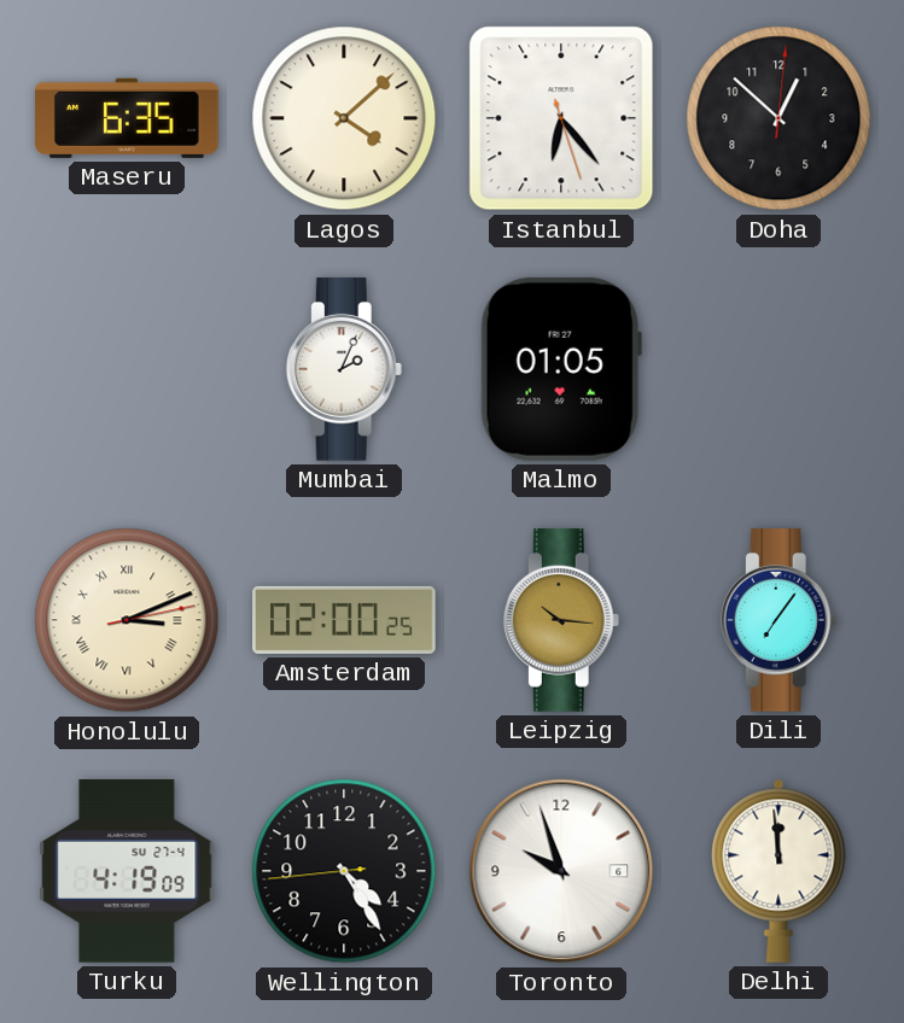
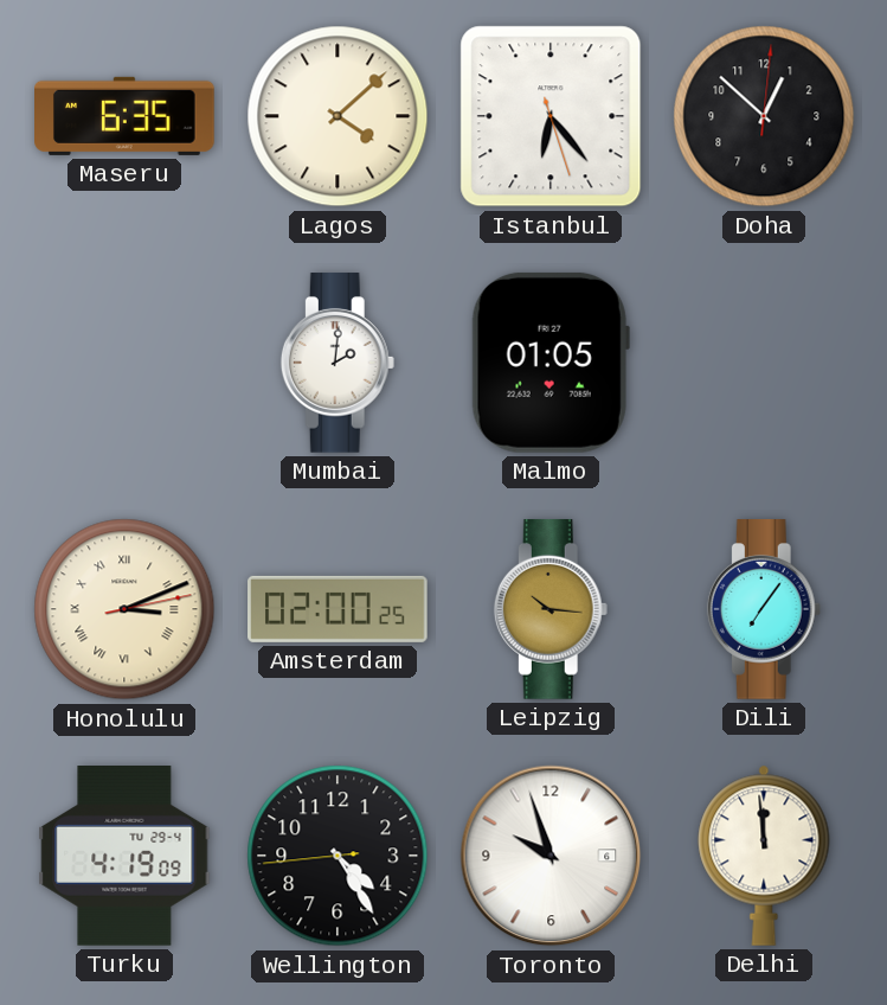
Mumbai: 2:04 -> 2:01 (338, 363)
Turku date: SU 27-4 -> TU 29-4 (124, 857)
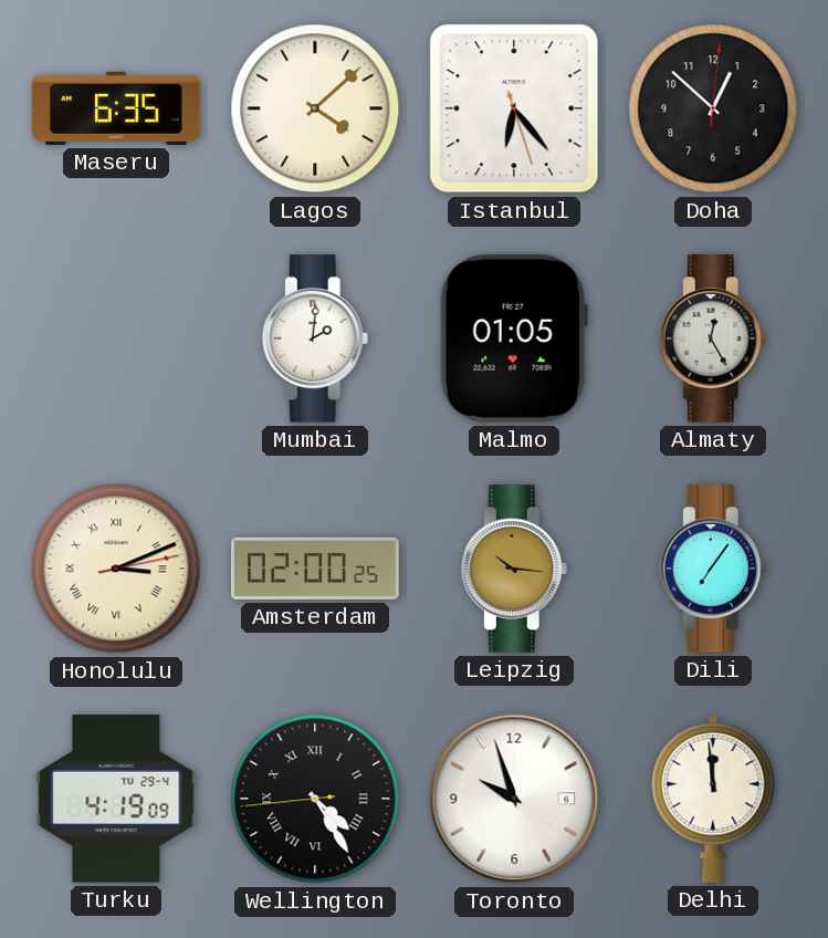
Almaty: none -> 12:25 (713, 338)
Wellington numerals: Arabic -> Roman (315, 799)
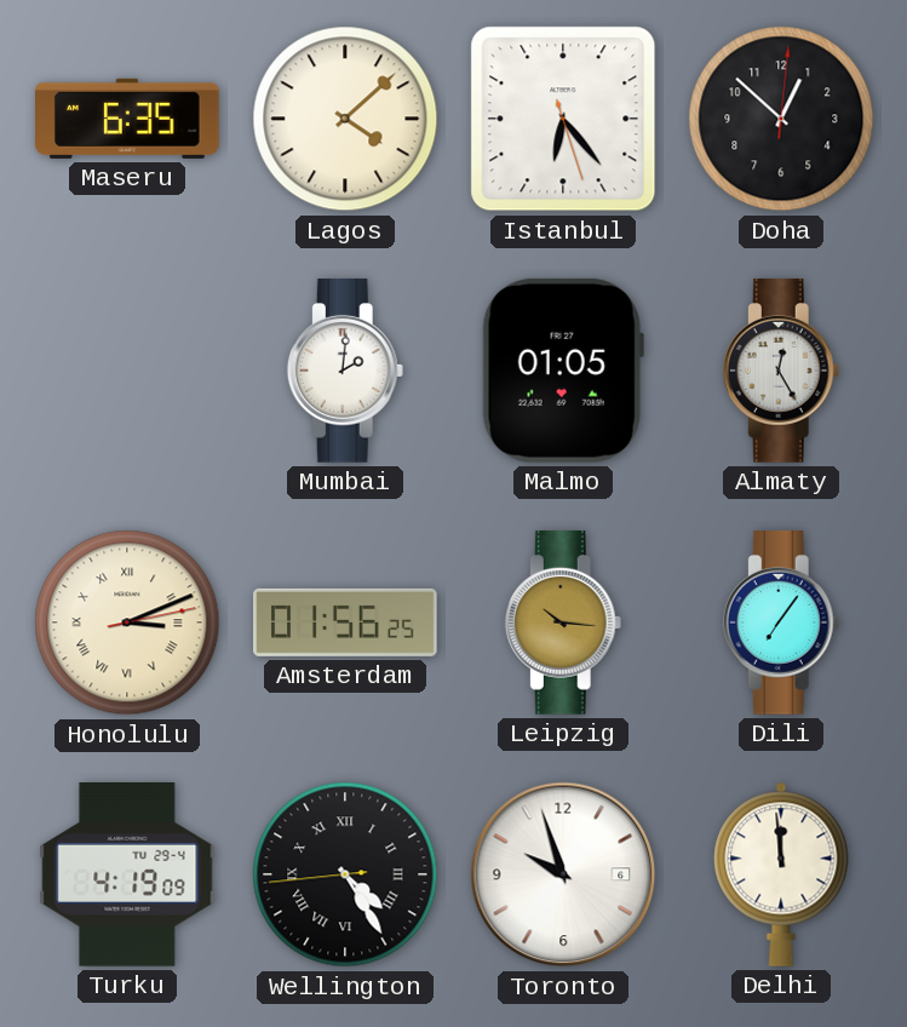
Amsterdam: 02:00 -> 01:56 (345, 622)
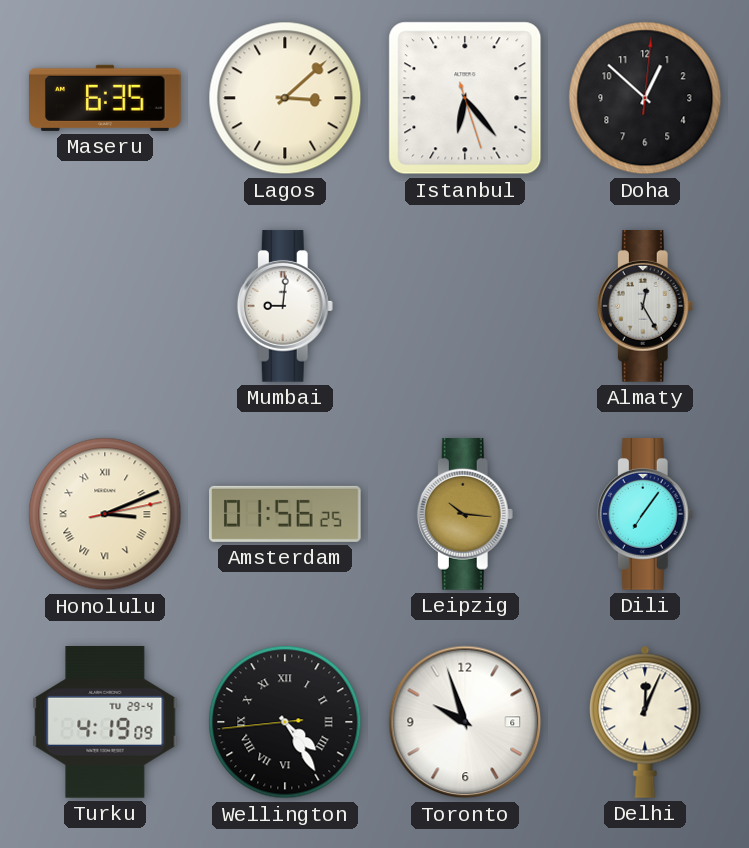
Lagos: 4:08 -> 3:08 (285, 98)
Mumbai: 2:01 -> 9:01 (285, 306)
Malmo: 01:05 -> none (563, 371)
Delhi: 11:59 -> 12:04 (645, 722)
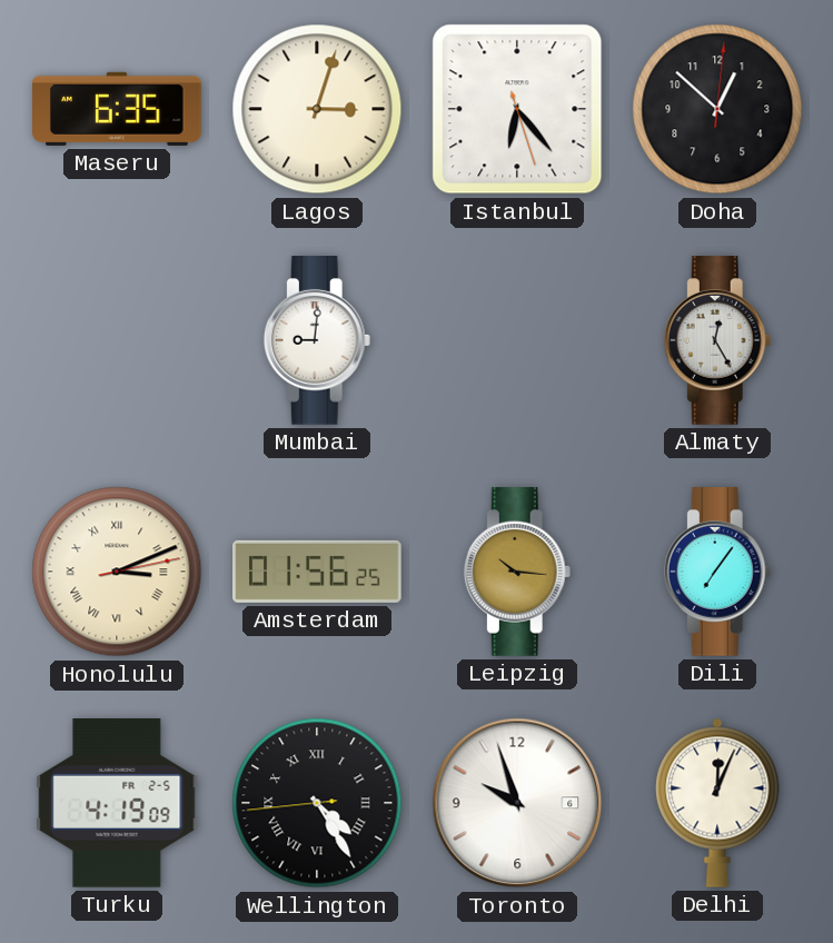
Lagos: 3:08 -> 3:03 (317, 109)
Turku date: TU 29-4 -> FR 2-5 (117, 804)
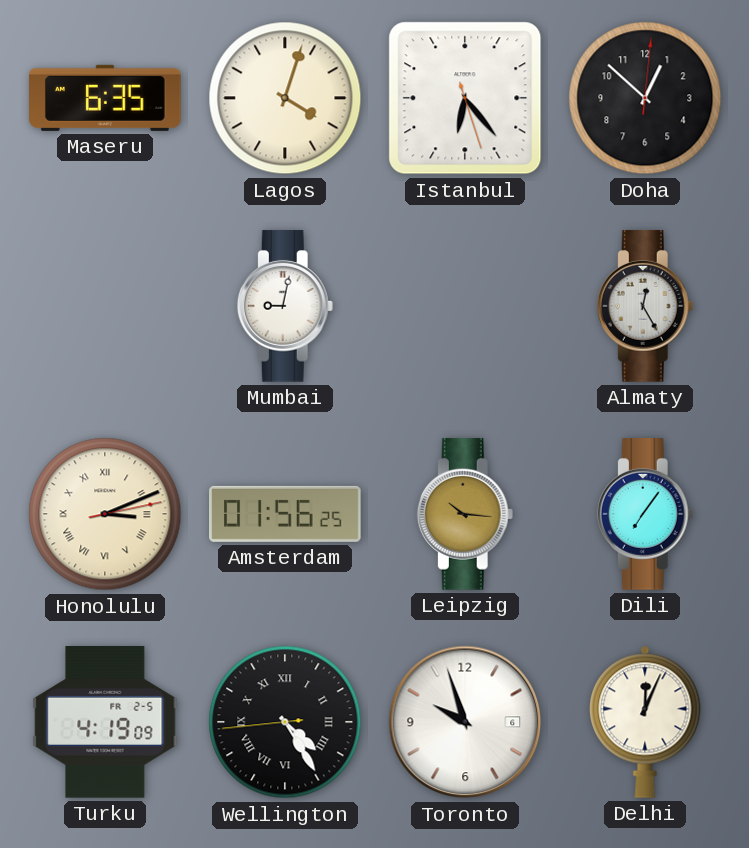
Lagos: 3:03 -> 4:03 (285, 98)
Mumbai: 9:01 -> 9:02 (285, 306)
